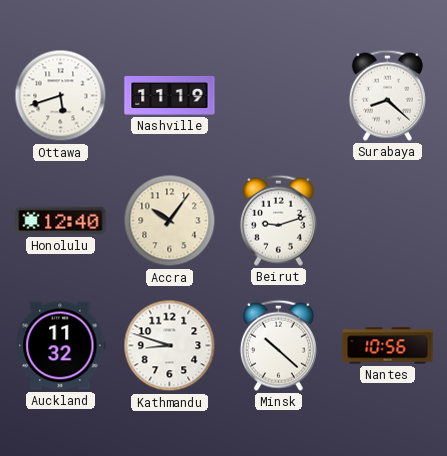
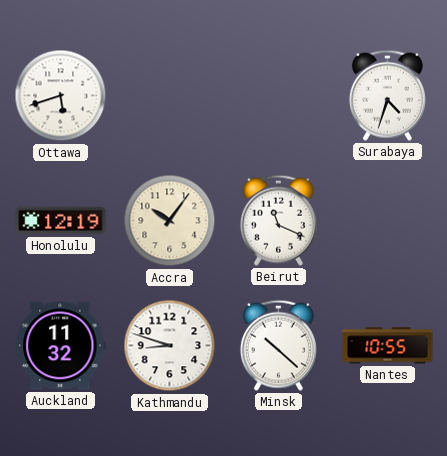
Nashville: 11:19 -> none (170, 96)
Surabaya: 8:22 -> 4:33 (387, 95)
Honolulu: 12:40 -> 12:19 (61, 221)
Beirut: 9:12 -> 11:19 (278, 220)
Nantes: 10:56 -> 10:55 (388, 346)
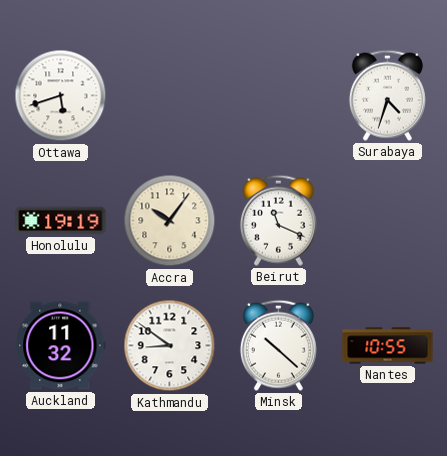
Honolulu: 12:19 -> 19:19 (61, 221)
Kathmandu: 8:48 -> 8:51 (170, 346)
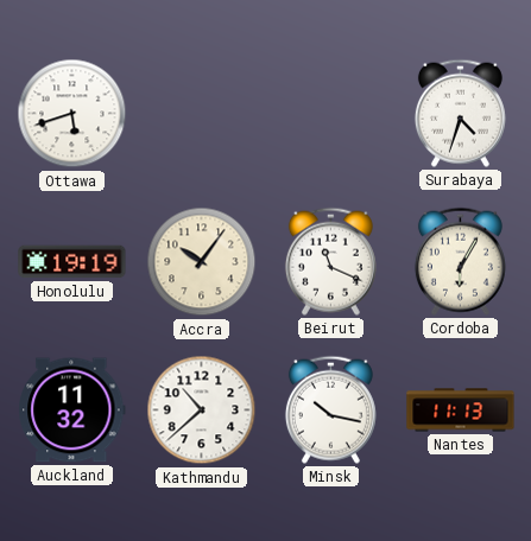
Cordoba: none -> 6:05 (460, 261)
Kathmandu: 8:51 -> 10:38 (202, 410)
Minsk: 10:22 -> 10:17 (330, 409)
Nantes: 10:55 -> 11:13 (461, 410)
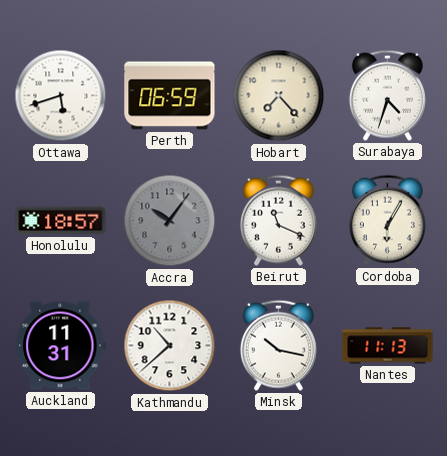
Perth: none -> 06:59 (170, 96)
Hobart: none -> 7:23 (279, 96)
Honolulu: 19:19 -> 18:57 (61, 221)
Accra dial: cream -> grey (170, 221)
Auckland: 11:32 -> 11:31 (61, 346)
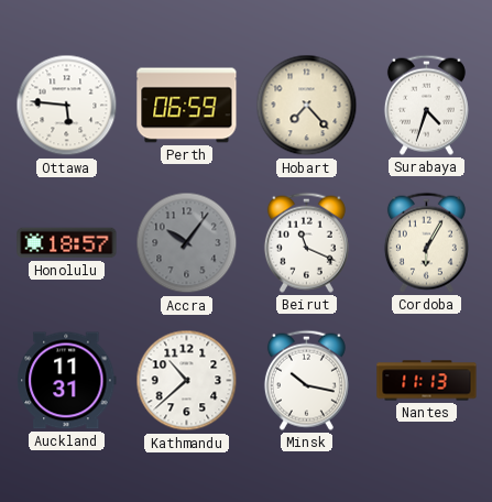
Ottawa: 5:42 -> 5:46 (67, 106)
